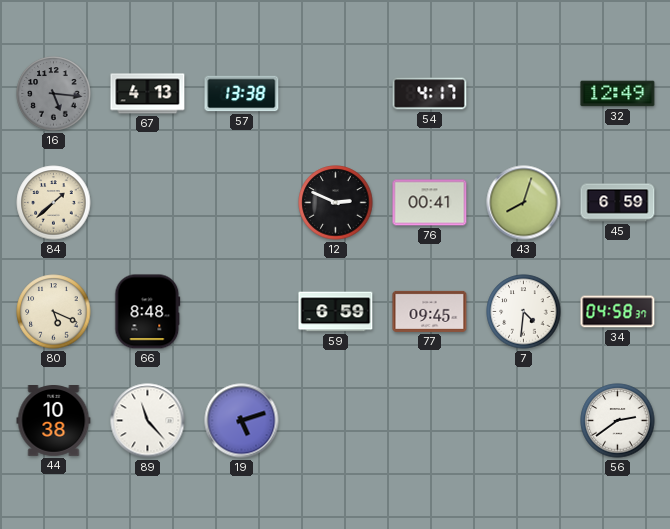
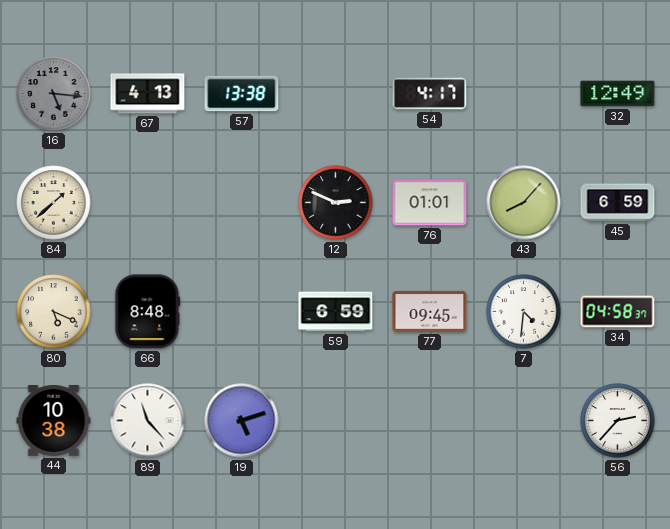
76: 00:41 -> 01:01 (430, 203)
43: 8:03 -> 8:07 (524, 203)
56: 2:39 -> 2:37 (618, 421)
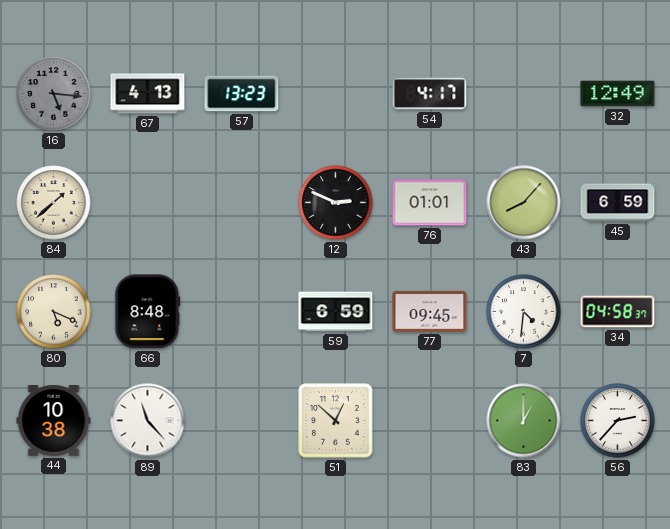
57: 13:38 -> 13:23 (242, 94)
19: 5:12 -> none (242, 421)
51: none -> 12:52 (336, 421)
83: none -> 1:00 (524, 421)
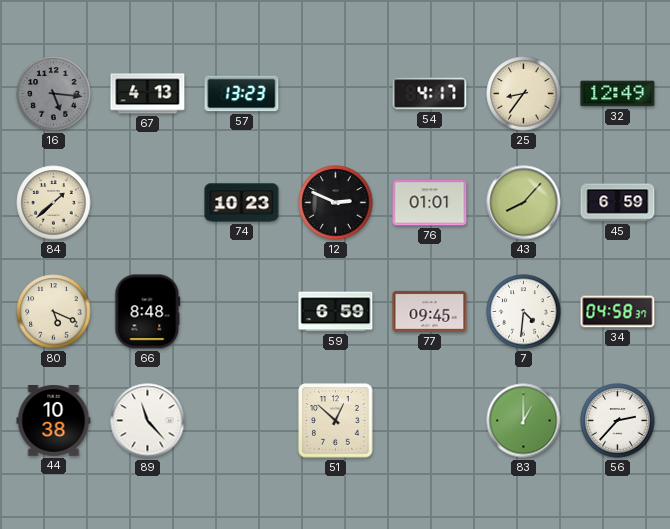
25: none -> 8:36 (524, 94)
74: none -> 10:23 (242, 203)
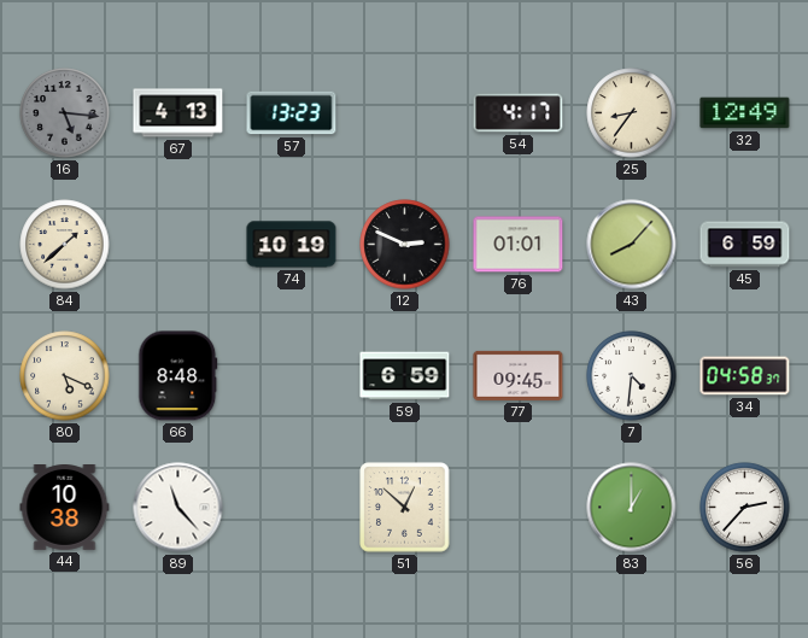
74: 10:23 -> 10:19 (292, 245)
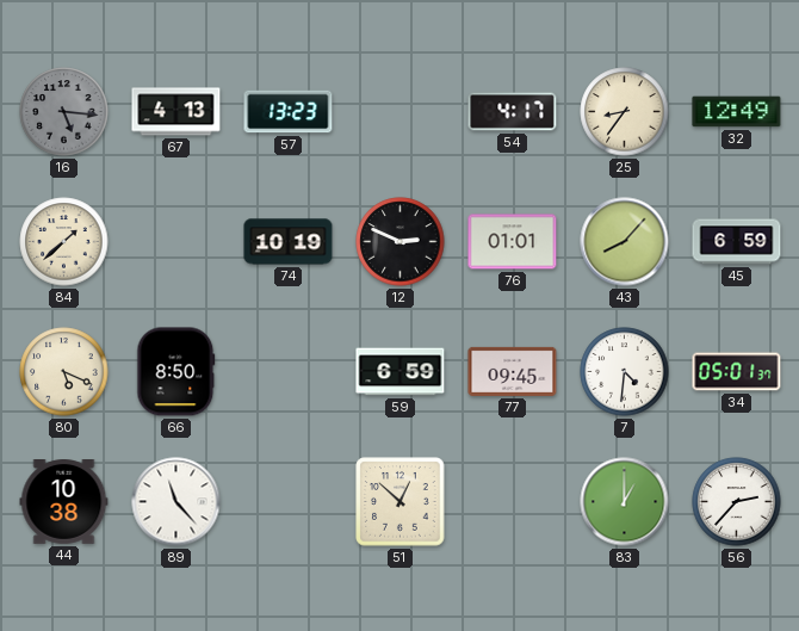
66: 8:48 -> 8:50 (176, 372)
34: 04:58 -> 05:01 (737, 372)
